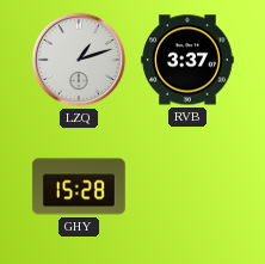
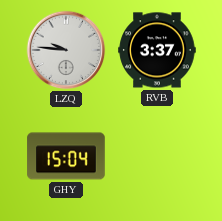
LZQ: 1:12 -> 9:46 (66, 50)
GHY: 15:28 -> 15:04 (66, 156)
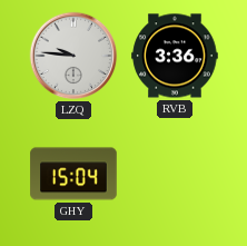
RVB: 3:37 -> 3:36 (175, 56)
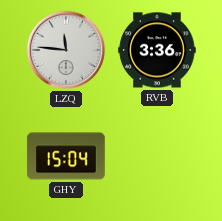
LZQ: 9:46 -> 11:46 (66, 50)
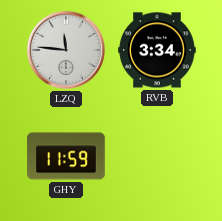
RVB: 3:36 -> 3:34 (157, 50)
GHY: 15:04 -> 11:59 (66, 156)
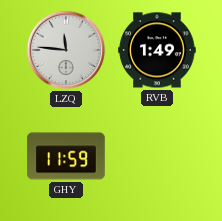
RVB: 3:34 -> 1:49 (157, 50)
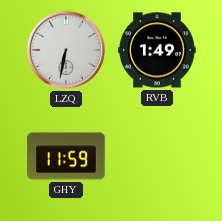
LZQ: 11:46 -> 6:32 (66, 50)
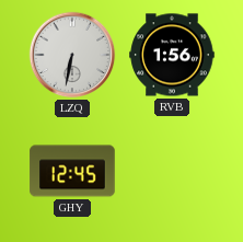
RVB: 1:49 -> 1:56 (172, 55)
GHY: 11:59 -> 12:45 (72, 171)
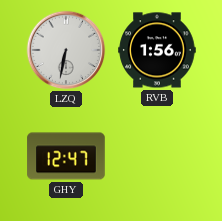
GHY: 12:45 -> 12:47 (66, 156)
